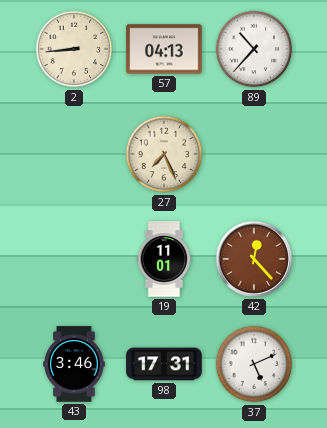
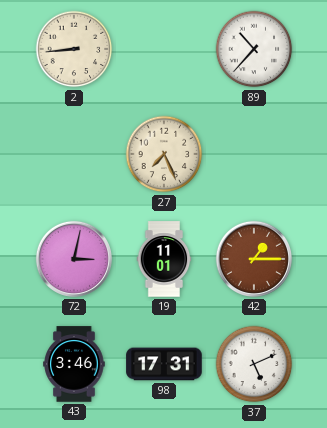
57: 04:13 -> none (164, 49)
72: none -> 3:02 (74, 259)
42: 12:23 -> 1:15 (254, 259)
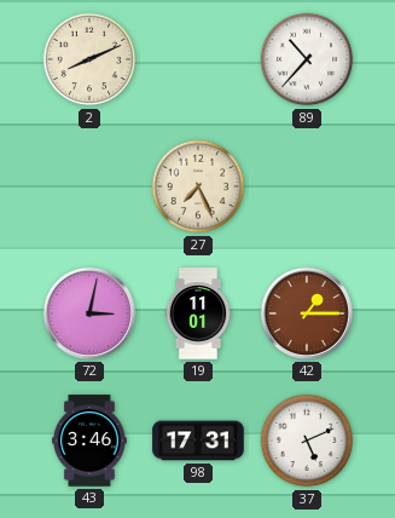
2: 8:44 -> 8:11 (89, 59)
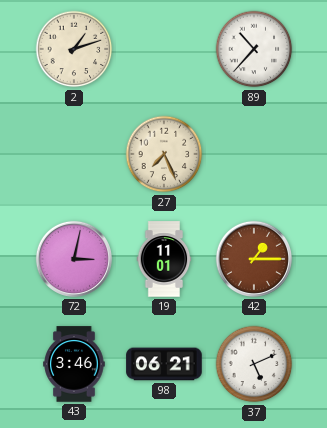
2: 8:11 -> 1:12 (74, 49)
98: 17:31 -> 06:21 (164, 364)
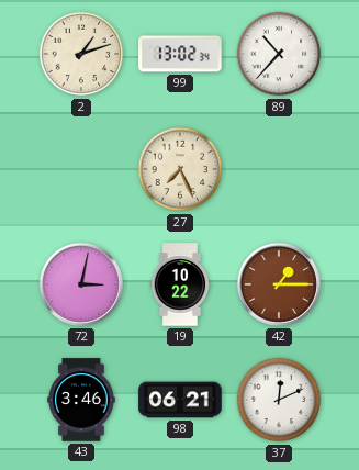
99: none -> 13:02 (180, 54)
19: 11:01 -> 10:22 (180, 284)
37: 5:11 -> 12:11 (279, 400)
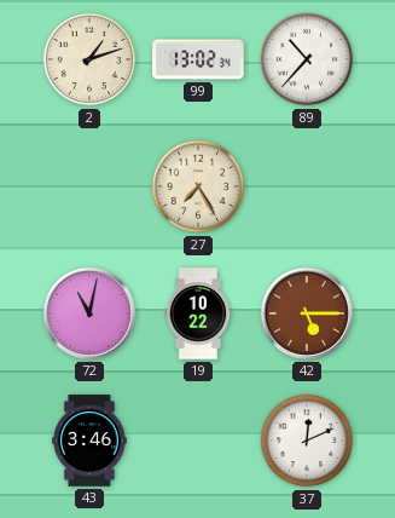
27: 7:26 -> 7:25 (198, 186)
72: 3:02 -> 11:02 (89, 313)
42: 1:15 -> 5:15 (307, 313)
98: 06:21 -> none (180, 400)
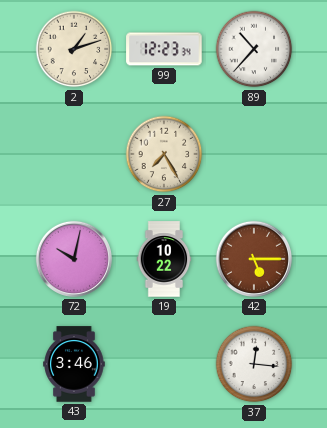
99: 13:02 -> 12:23 (164, 49)
72: 11:02 -> 10:02 (74, 259)
37: 12:11 -> 12:16 (254, 364)
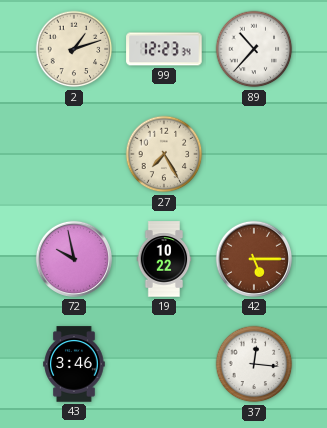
72: 10:02 -> 9:58 (74, 259)
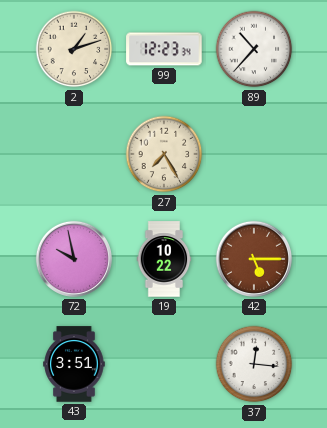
43: 3:46 -> 3:51 (74, 364)
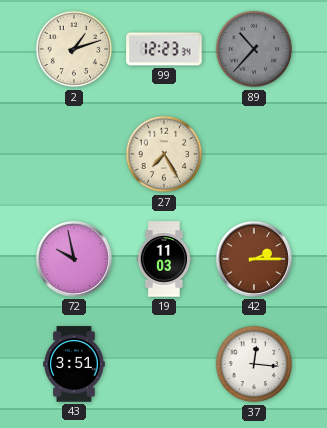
89 dial: white -> grey (254, 49)
19: 10:22 -> 11:03 (164, 259)
42: 5:15 -> 2:15 (254, 259)
